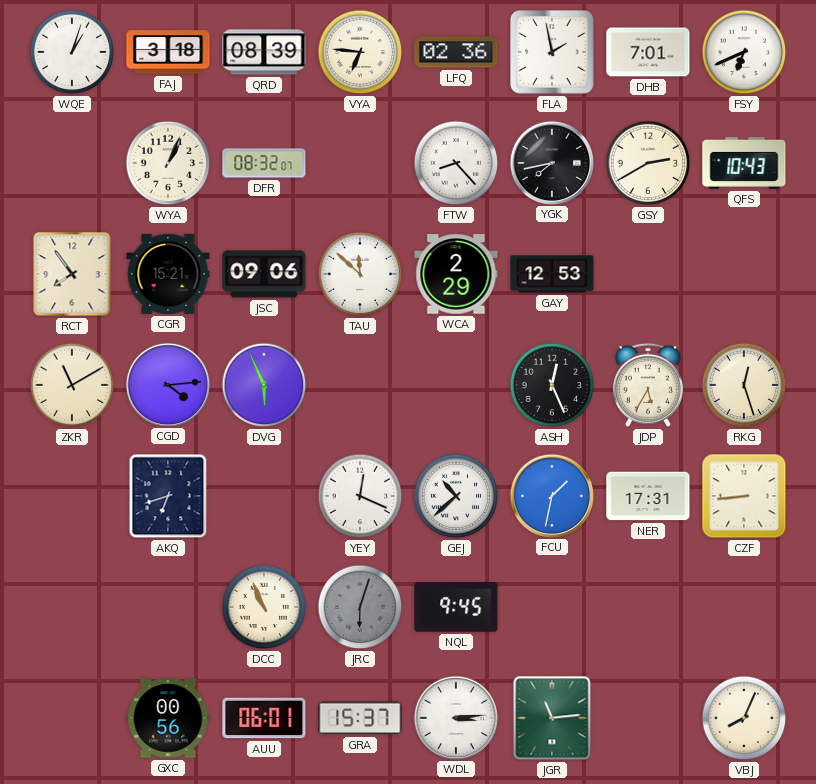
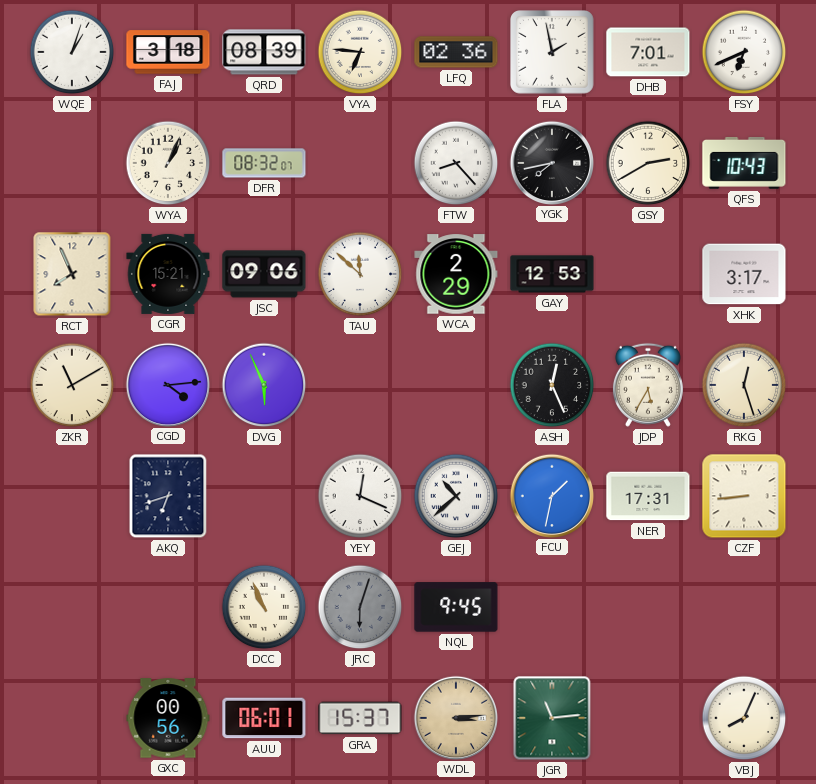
RCT: 7:54 -> 7:56 (72, 274)
XHK: none -> 3:17 (744, 274)
WDL dial: white -> champagne (455, 717)
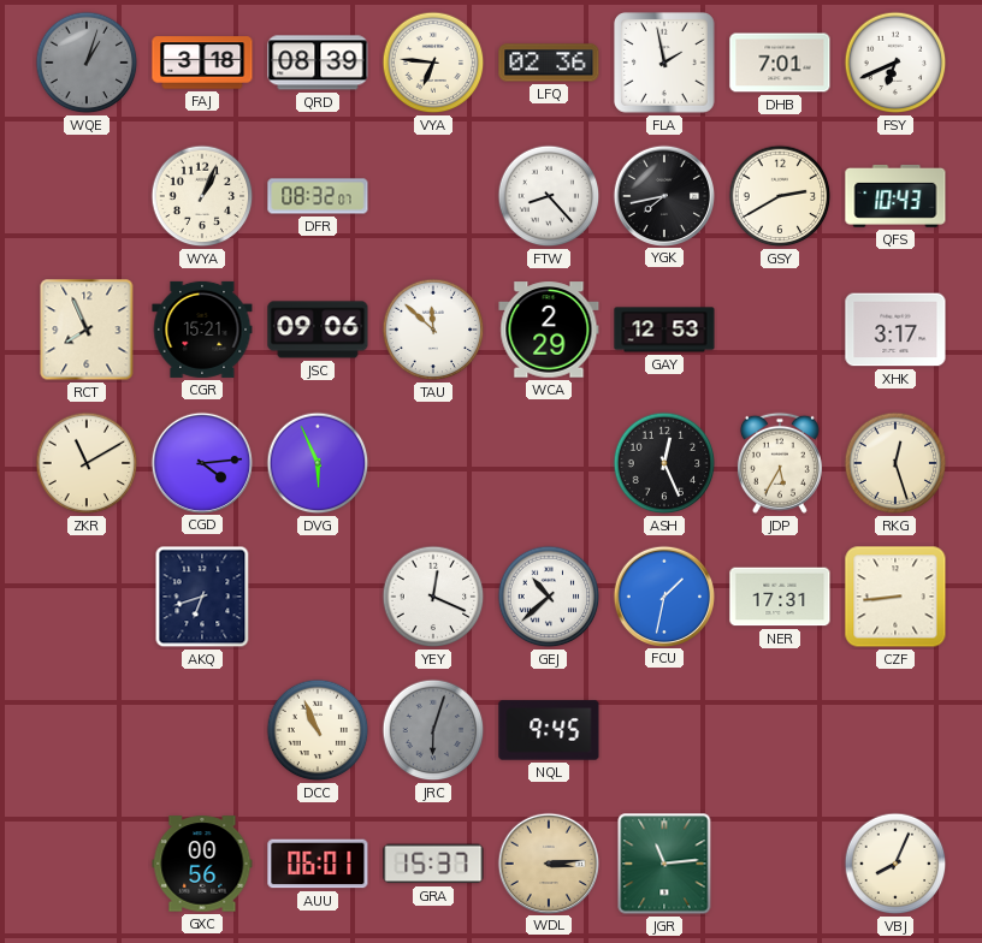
WQE dial: white -> grey (87, 63)
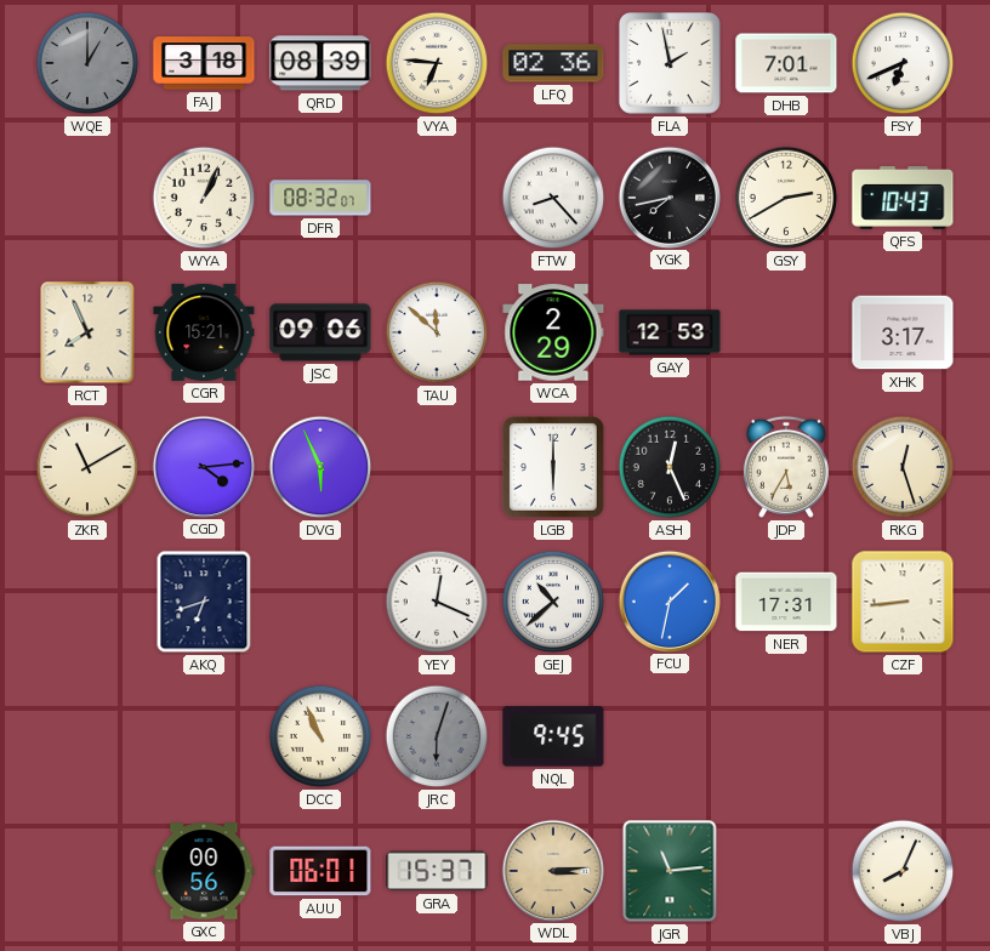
WQE: 1:03 -> 1:00 (87, 63)
LGB: none -> 6:00 (554, 468)
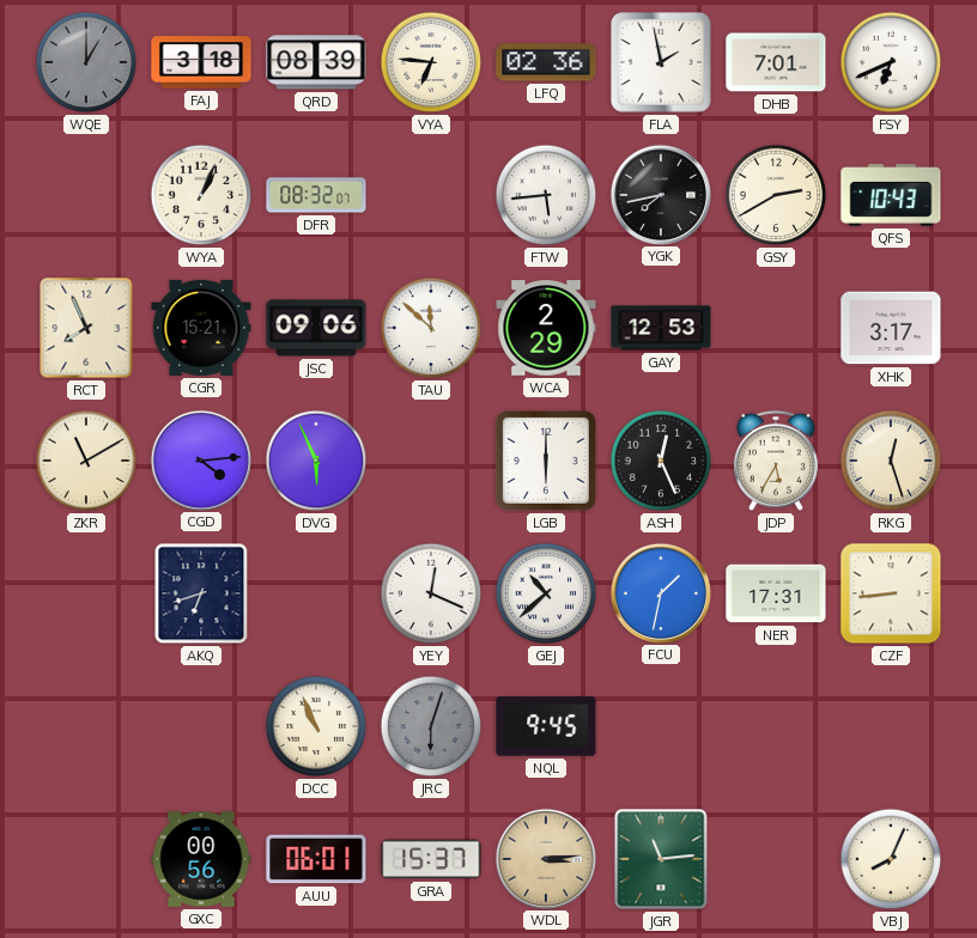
FTW: 8:23 -> 5:44 (546, 195)
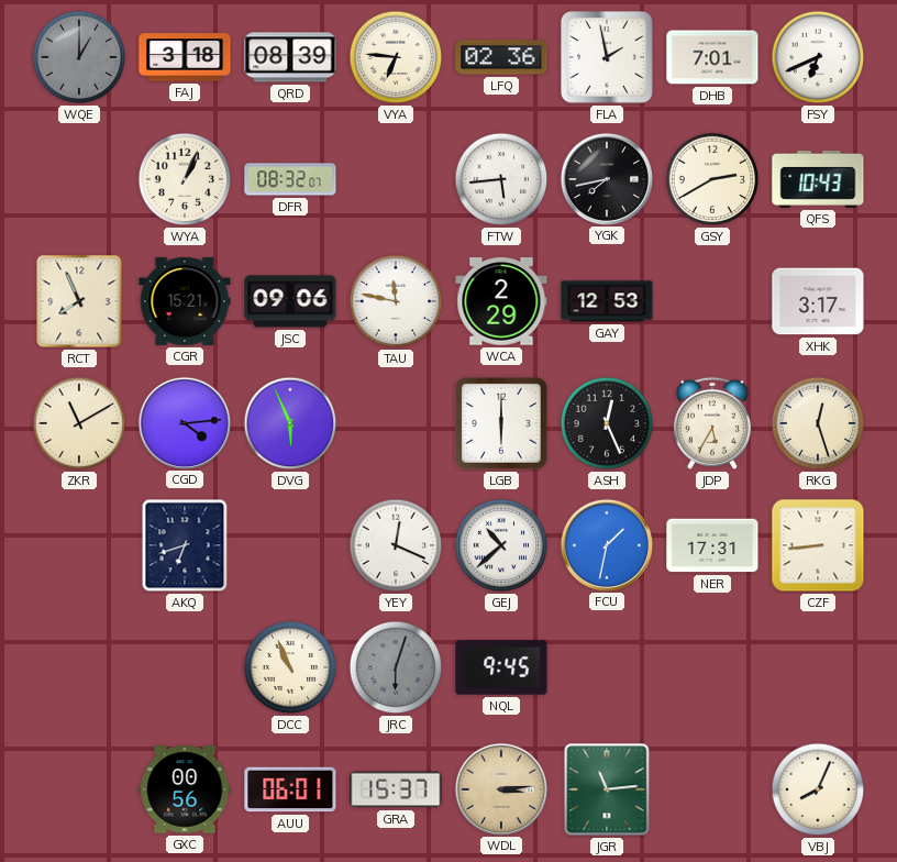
TAU: 11:52 -> 11:47 (396, 301)
